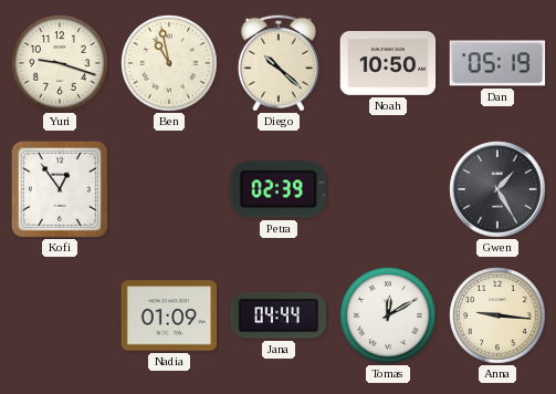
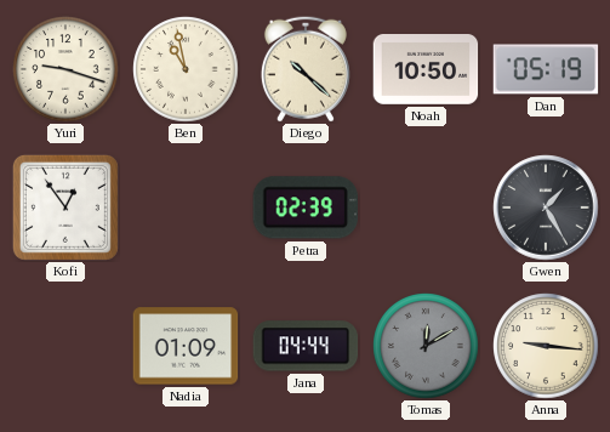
Tomas dial: white -> grey (426, 346)
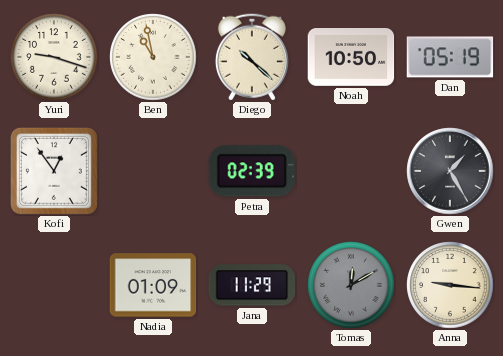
Jana: 04:44 -> 11:29 (252, 285)
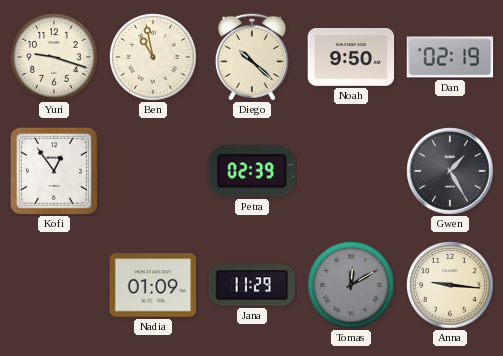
Noah: 10:50 -> 9:50 (351, 58)
Dan: 05:19 -> 02:19 (450, 57)
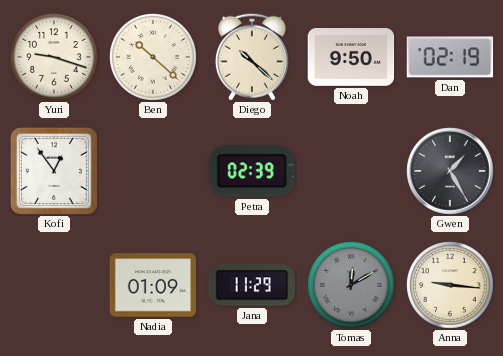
Ben: 10:58 -> 10:22 (153, 57)
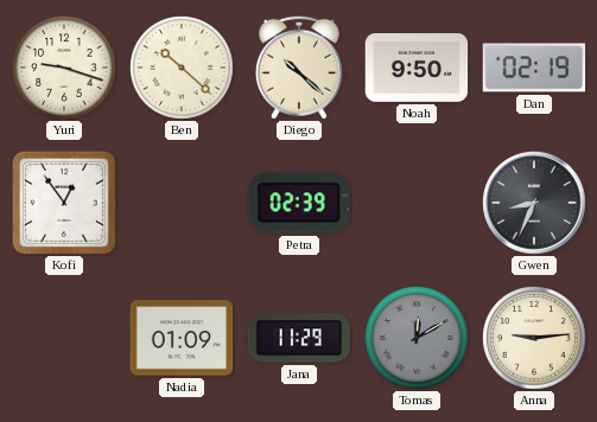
Gwen: 1:25 -> 8:34 (534, 203)
Anna: 9:16 -> 9:14 (534, 338)
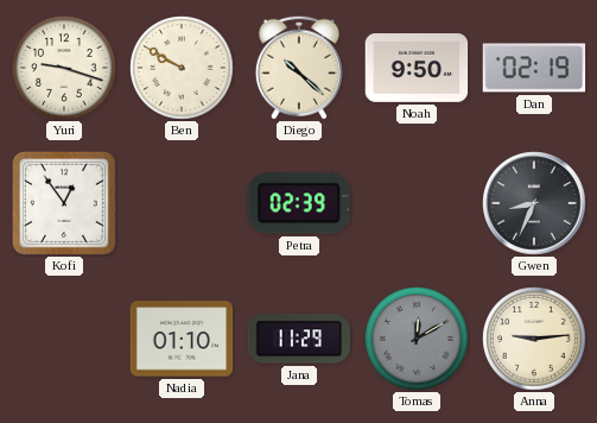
Ben: 10:22 -> 9:50 (182, 68)
Nadia: 01:09 -> 01:10 (182, 339)
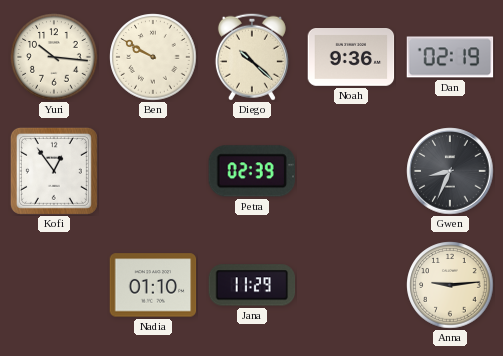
Yuri: 9:18 -> 10:16 (54, 57)
Noah: 9:50 -> 9:36 (351, 58)
Tomas: 12:10 -> none (417, 339)
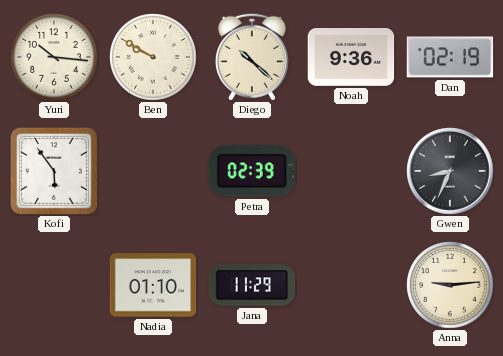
Kofi: 12:54 -> 5:54 (54, 171)
